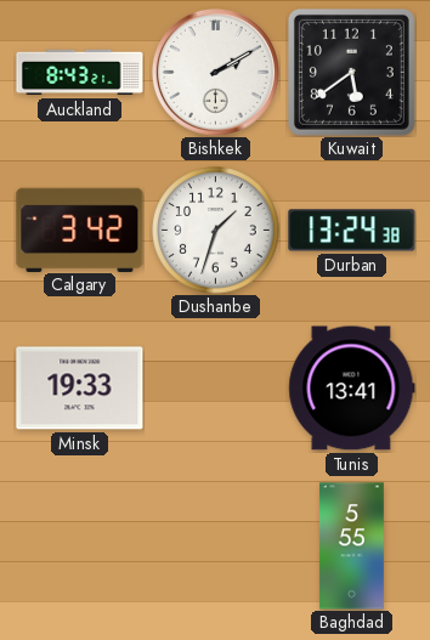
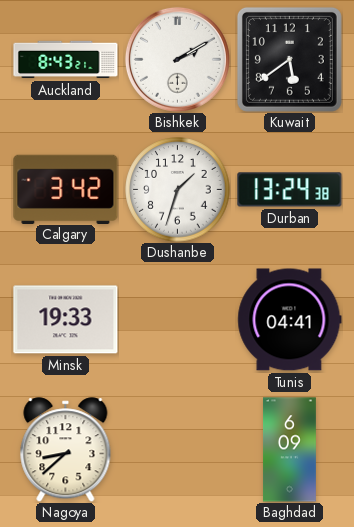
Tunis: 13:41 -> 04:41 (290, 320)
Nagoya: none -> 8:38 (66, 450)
Baghdad: 5:55 -> 6:09 (290, 450)
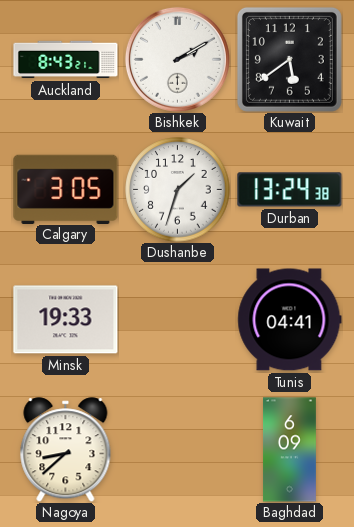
Calgary: 3:42 -> 3:05 (66, 189)
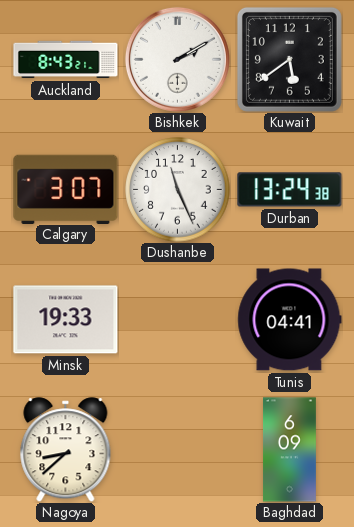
Calgary: 3:05 -> 3:07 (66, 189)
Dushanbe: 1:33 -> 11:26 (178, 190)
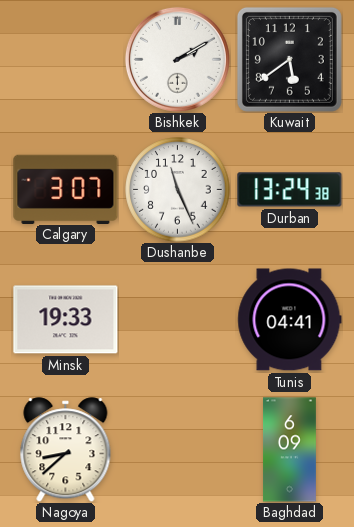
Auckland: 8:43 -> none (66, 60)
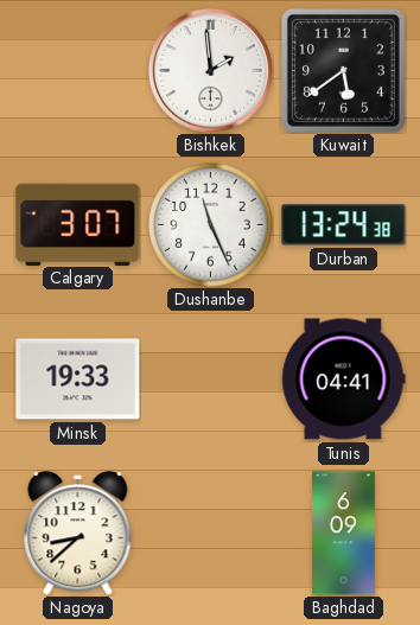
Bishkek: 2:10 -> 1:59 (210, 70)
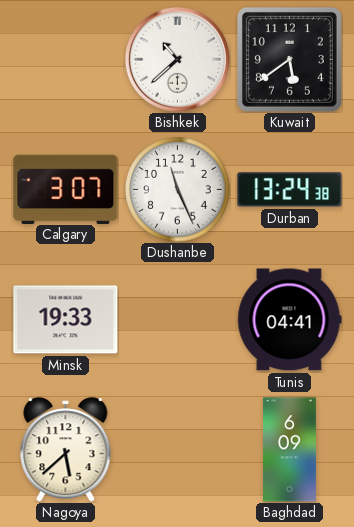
Bishkek: 1:59 -> 10:38 (177, 59)
Nagoya: 8:38 -> 5:38 (66, 450)
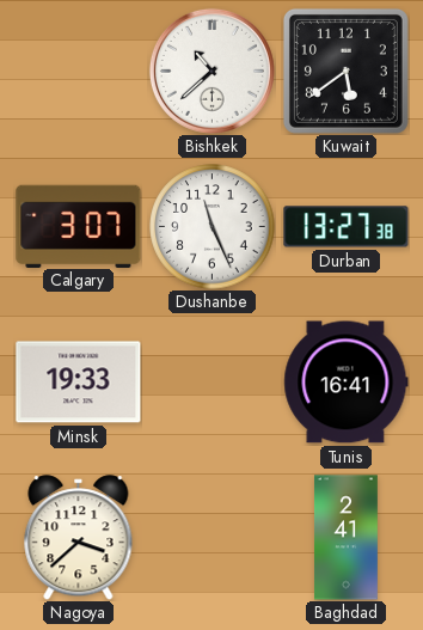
Durban: 13:24 -> 13:27 (347, 227)
Tunis: 04:41 -> 16:41 (347, 383)
Nagoya: 5:38 -> 3:38 (79, 538)
Baghdad: 6:09 -> 2:41 (347, 538)
